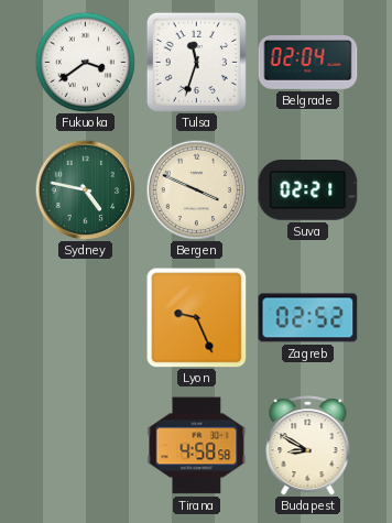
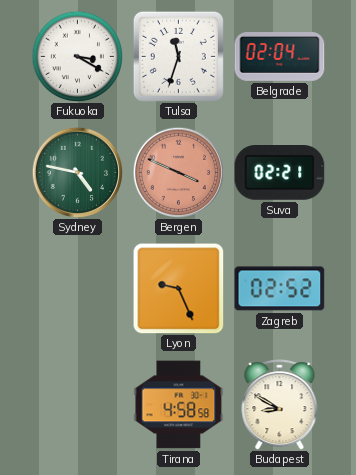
Fukuoka: 3:39 -> 3:20 (77, 56)
Bergen dial: cream -> salmon (178, 172)
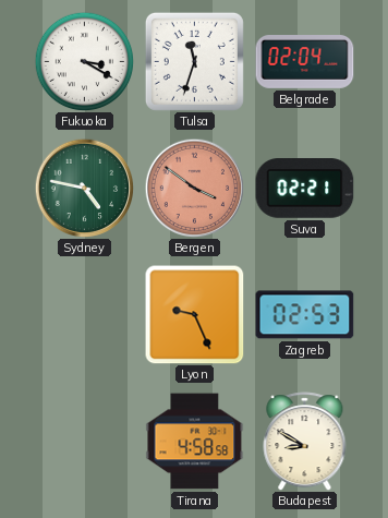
Bergen: 3:49 -> 3:51 (194, 188)
Zagreb: 02:52 -> 02:53 (305, 315)
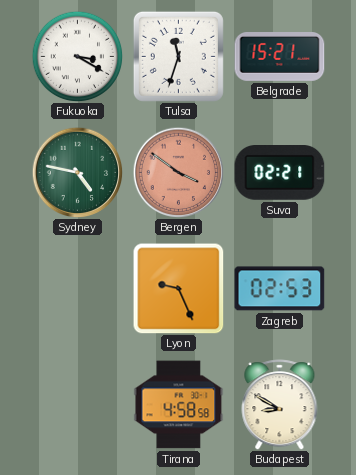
Belgrade: 02:04 -> 15:21 (280, 57)
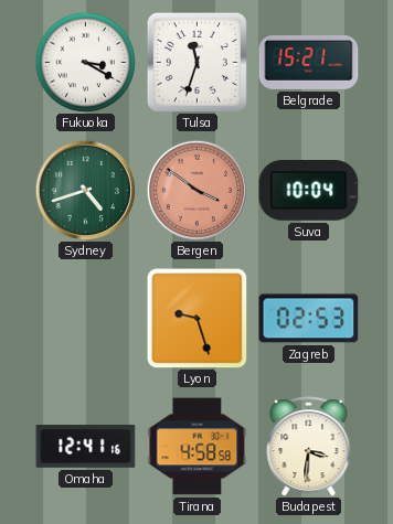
Sydney: 4:47 -> 4:42 (85, 190)
Suva: 02:21 -> 10:04 (309, 191)
Lyon: 9:26 -> 9:27 (198, 319)
Omaha: none -> 12:41 (86, 447)
Budapest: 8:50 -> 3:31 (309, 447)
